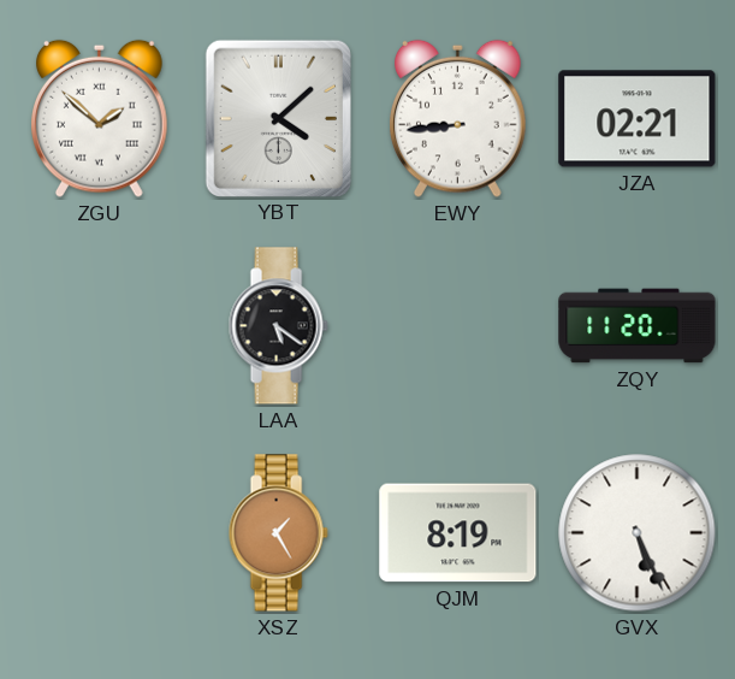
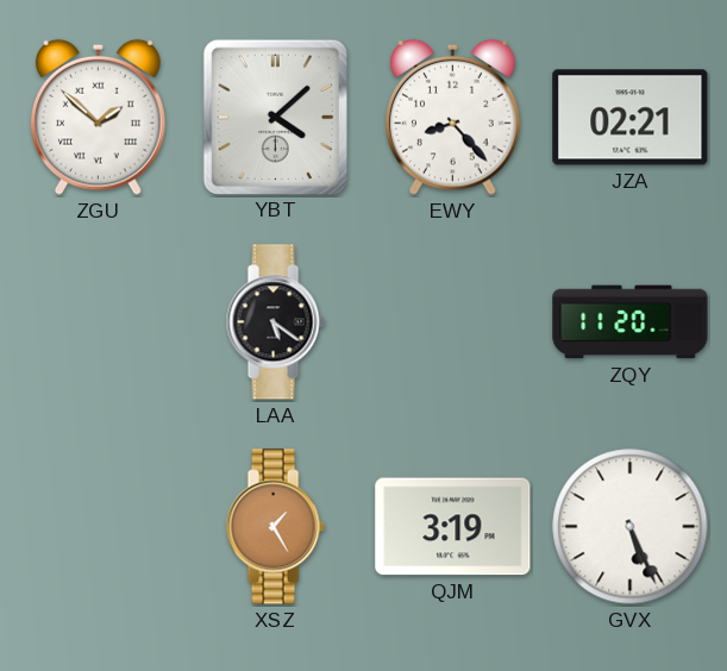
EWY: 8:44 -> 8:23 (453, 117)
QJM: 8:19 -> 3:19 (453, 527)
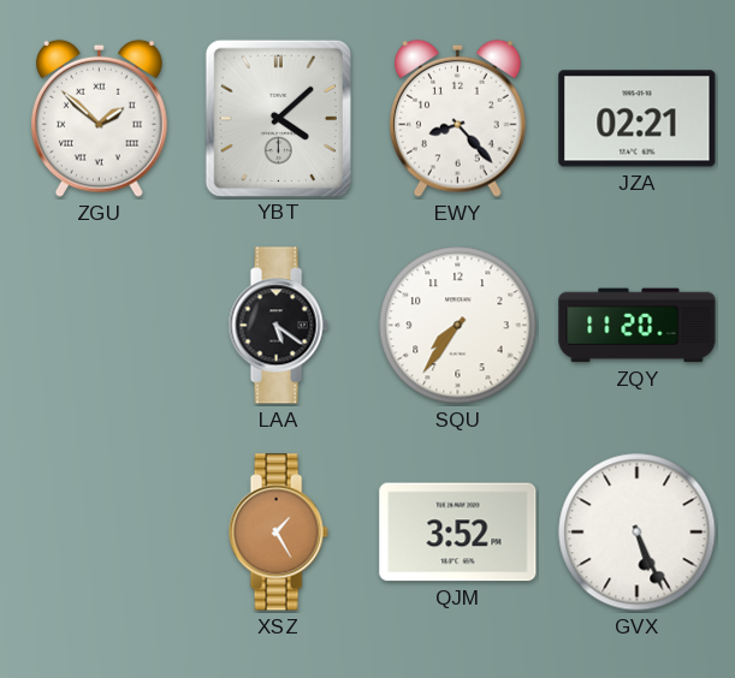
SQU: none -> 7:36 (458, 326)
QJM: 3:19 -> 3:52 (458, 533)
